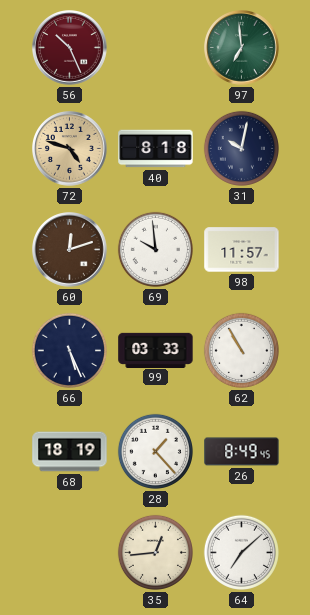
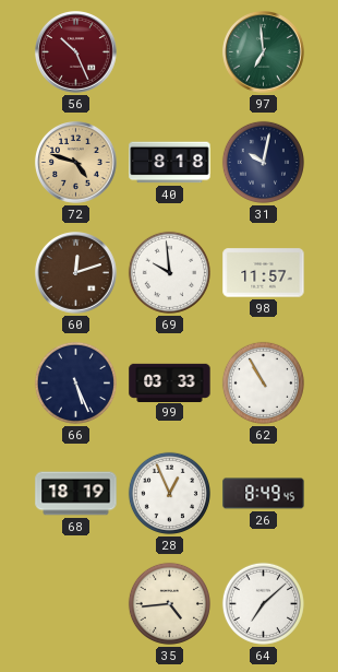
28: 1:23 -> 12:56 (169, 493)
35: 12:44 -> 4:44 (169, 603)
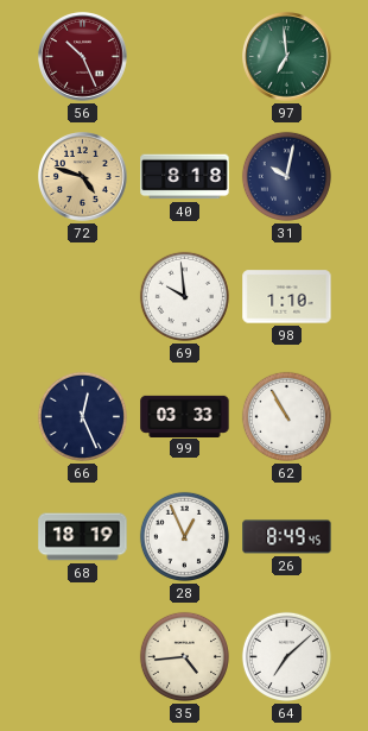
60: 12:12 -> none (76, 273)
98: 11:57 -> 1:10 (287, 297)
66: 5:26 -> 12:26 (82, 416)
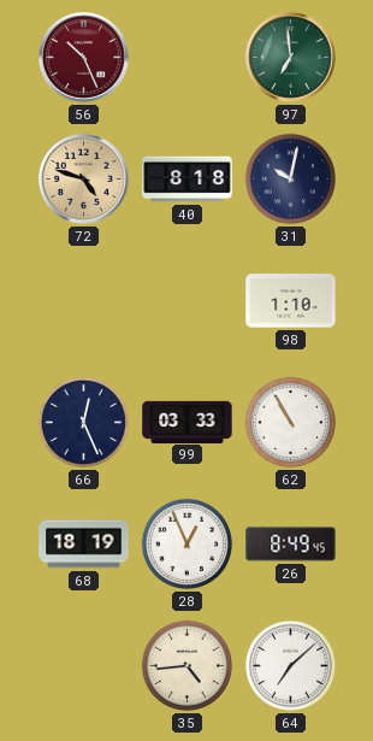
69: 9:59 -> none (184, 296)
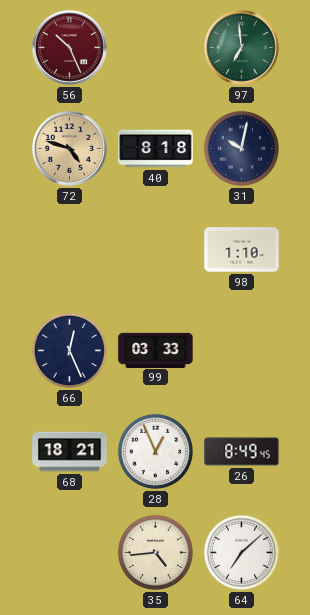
62: 10:55 -> none (290, 422)
68: 18:19 -> 18:21 (70, 452)
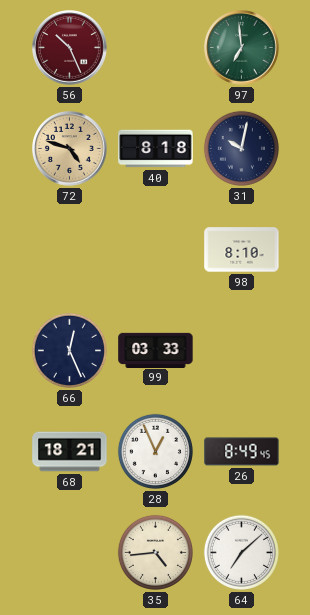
98: 1:10 -> 8:10 (242, 250)
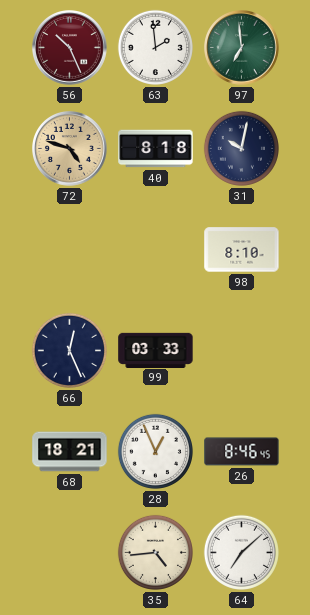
63: none -> 1:59 (155, 47)
26: 8:49 -> 8:46 (242, 452)
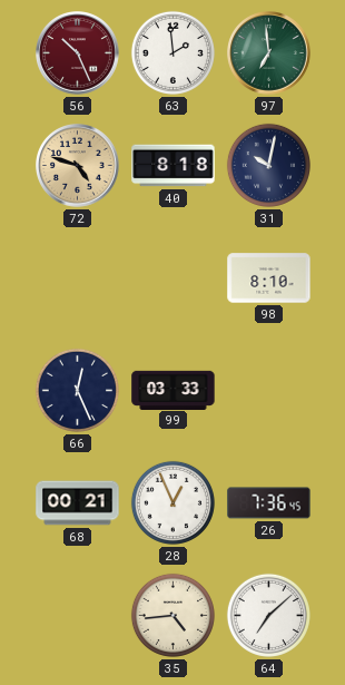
68: 18:21 -> 00:21 (78, 503)
26: 8:46 -> 7:36 (269, 503)
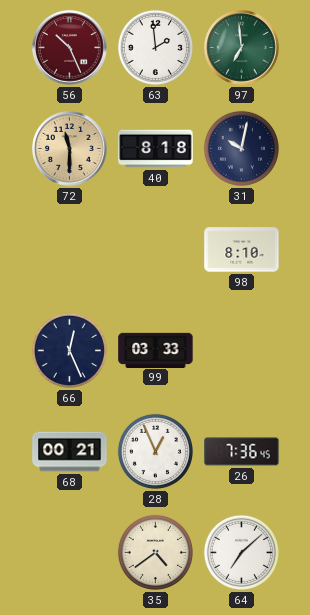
72: 4:48 -> 11:30 (70, 149)
35: 4:44 -> 4:39 (155, 552)
